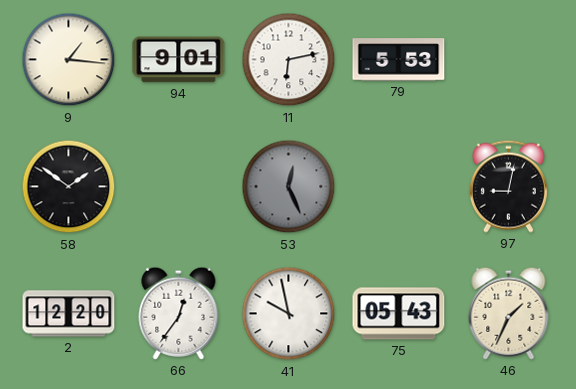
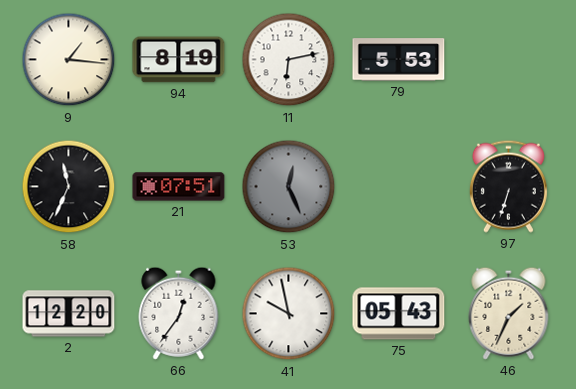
94: 9:01 -> 8:19 (179, 60)
58: 1:51 -> 11:34 (69, 187)
21: none -> 07:51 (179, 187)
97: 9:02 -> 6:33 (508, 186)
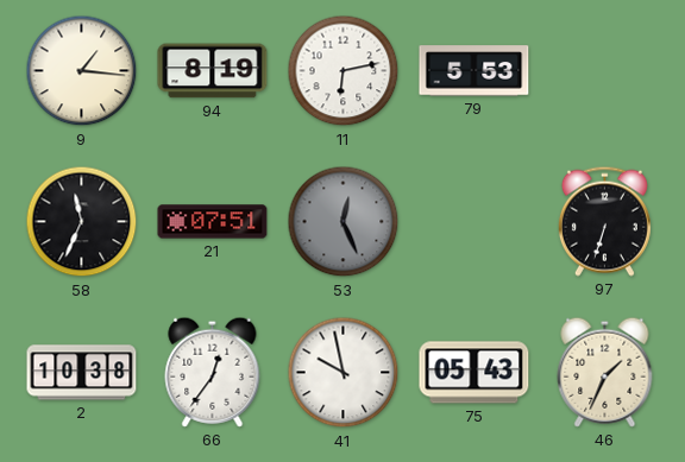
2: 12:20 -> 10:38 (82, 373)
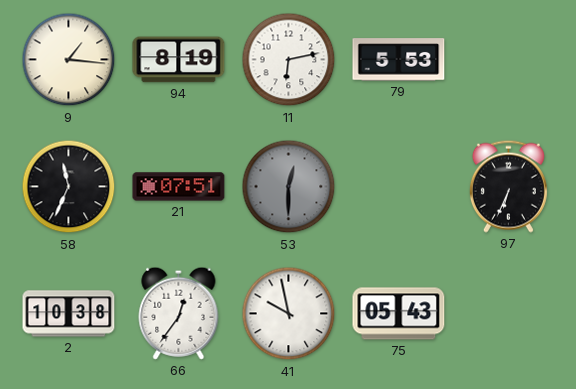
53: 12:26 -> 12:30 (289, 187)
97: 6:33 -> 6:34 (508, 186)
46: 1:34 -> none (605, 372)
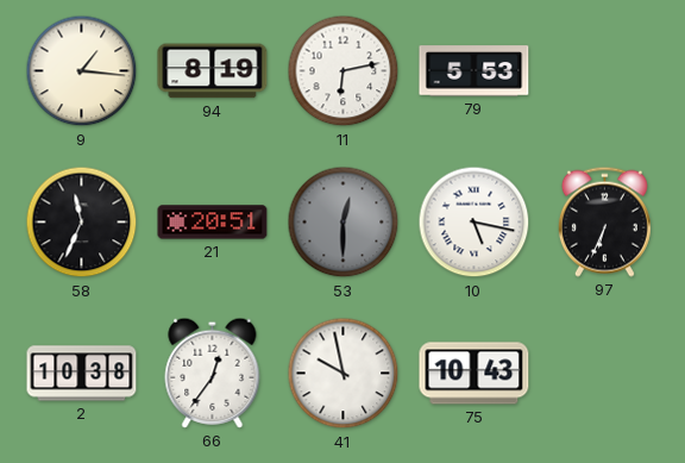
21: 07:51 -> 20:51 (213, 223)
10: none -> 5:17 (475, 223)
75: 05:43 -> 10:43 (475, 374)
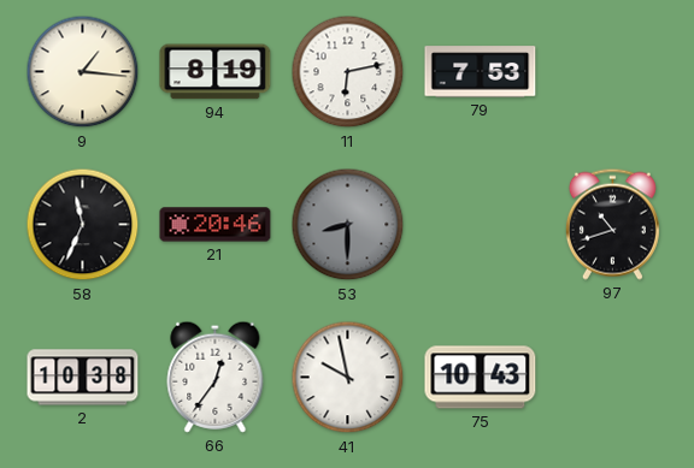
79: 5:53 -> 7:53 (481, 72)
21: 20:51 -> 20:46 (216, 225)
53: 12:30 -> 8:30 (348, 225)
10: 5:17 -> none (475, 223)
97: 6:34 -> 10:42 (612, 224)
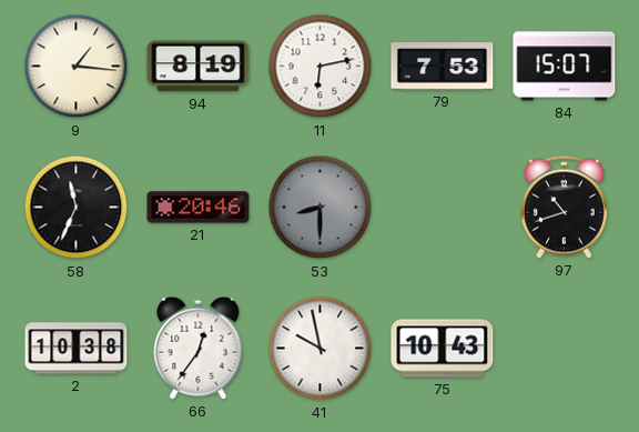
84: none -> 15:07 (565, 67)
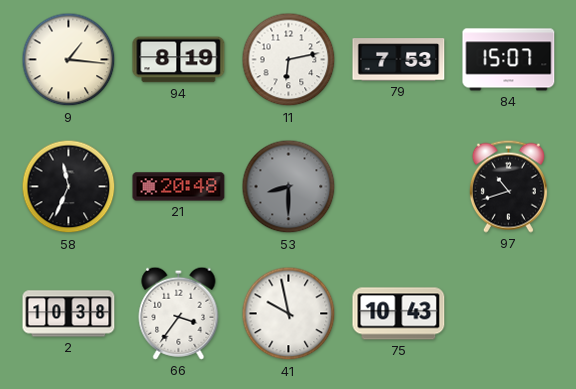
21: 20:46 -> 20:48 (179, 187)
66: 12:36 -> 3:36 (179, 313)
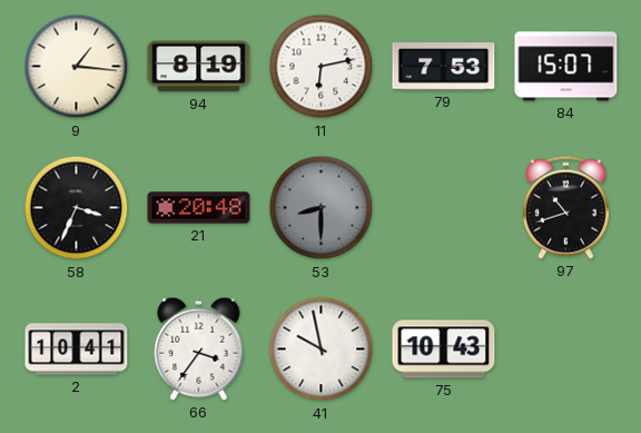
58: 11:34 -> 3:34 (77, 208)
2: 10:38 -> 10:41 (77, 350)
